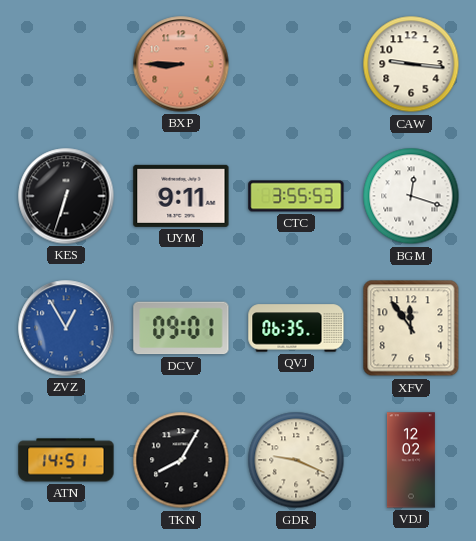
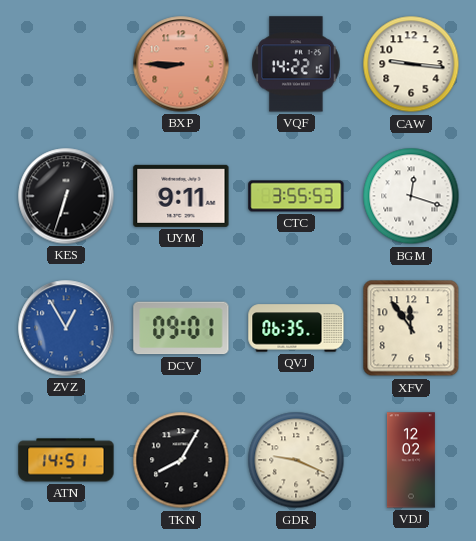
VQF: none -> 14:22 (296, 64)
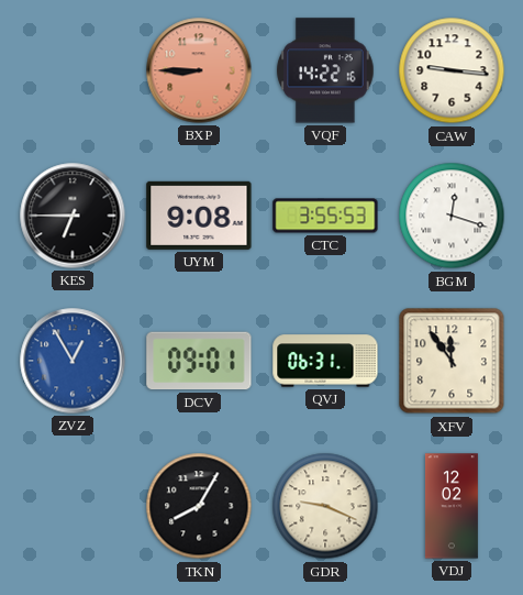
KES: 6:33 -> 6:45 (73, 216)
UYM: 9:11 -> 9:08 (199, 216)
QVJ: 06:35 -> 06:31 (325, 361)
ATN: 14:51 -> none (66, 460)
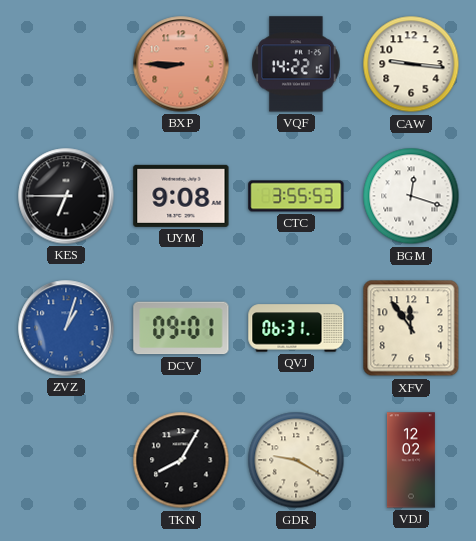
ZVZ: 12:55 -> 1:03 (66, 328)
GDR: 9:19 -> 9:20 (296, 460)
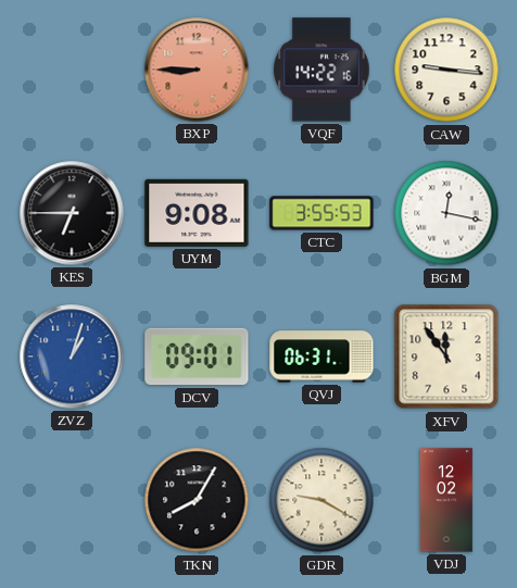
BGM: 12:18 -> 12:17 (446, 213)
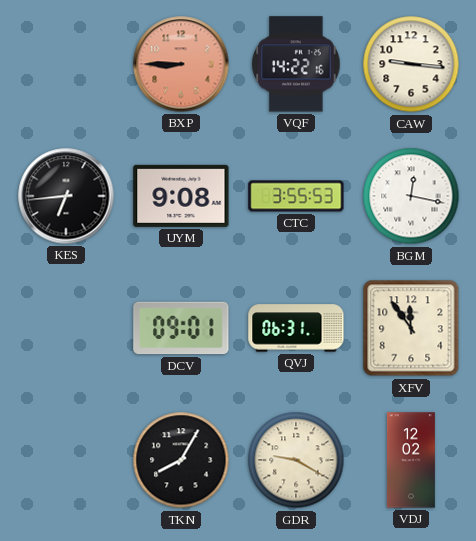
KES: 6:45 -> 6:44 (66, 196)
ZVZ: 1:03 -> none (72, 356)
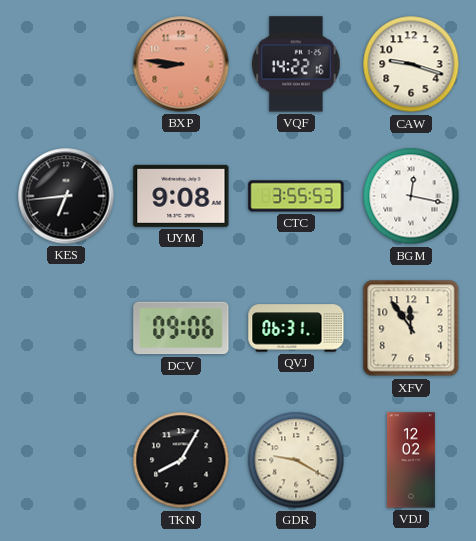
BXP: 8:45 -> 8:46 (181, 64)
CAW: 9:16 -> 9:18 (411, 64)
DCV: 09:01 -> 09:06 (181, 328)
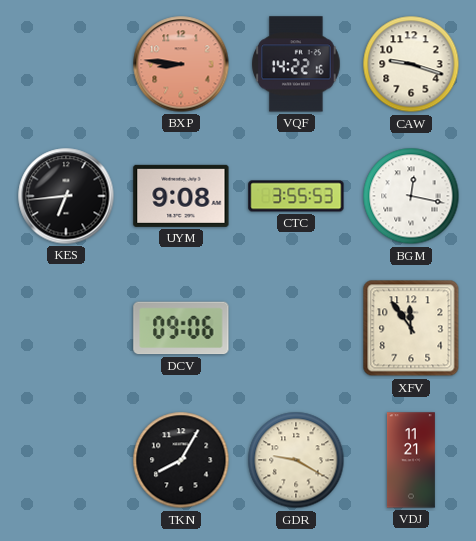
QVJ: 06:31 -> none (296, 328)
VDJ: 12:02 -> 11:21 (411, 460)
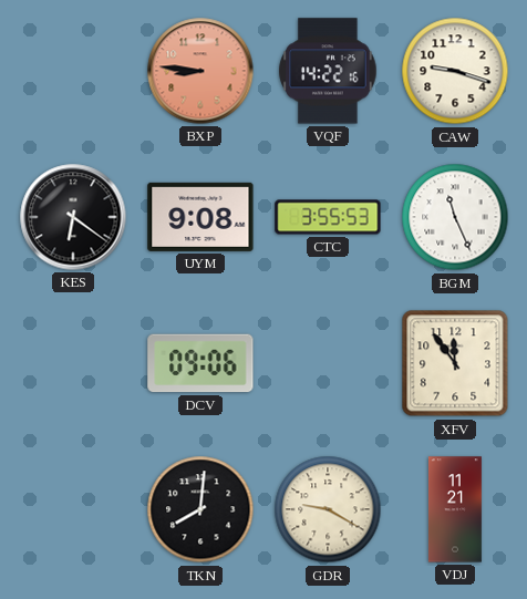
KES: 6:44 -> 6:21 (73, 217)
BGM: 12:17 -> 11:26 (455, 217)
TKN: 8:05 -> 8:01 (200, 509)
